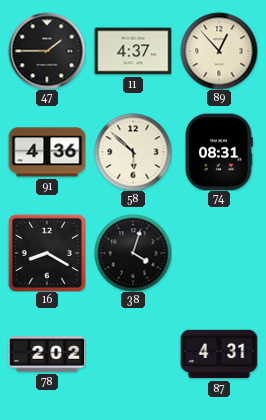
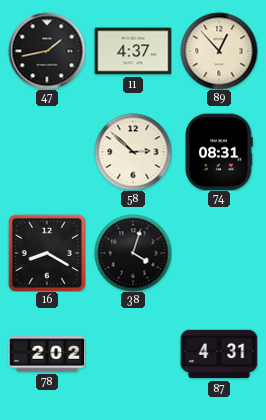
47: 1:45 -> 1:43 (47, 51)
91: 4:36 -> none (47, 152)
58: 5:52 -> 2:52 (133, 152)
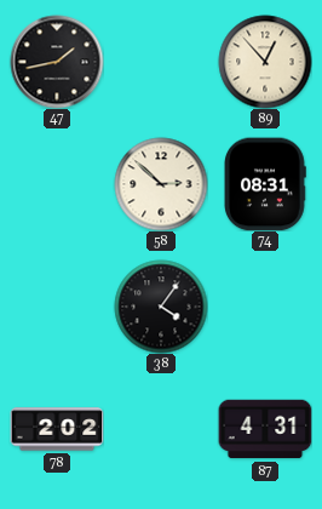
11: 4:37 -> none (133, 51)
16: 8:20 -> none (47, 253)
38: 4:03 -> 4:06 (161, 307)
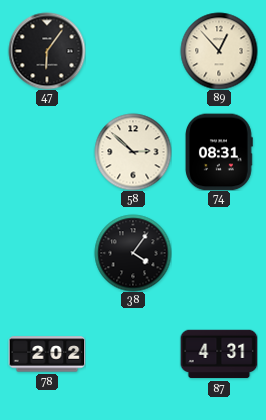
47: 1:43 -> 6:06 (47, 51)
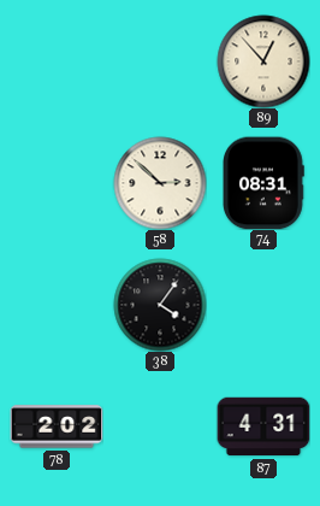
47: 6:06 -> none (47, 51)
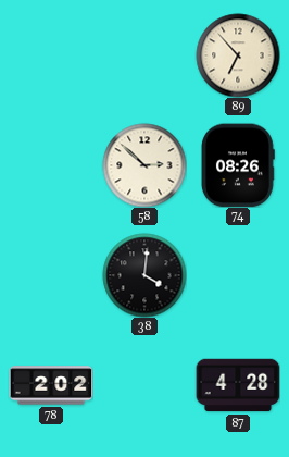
89: 12:53 -> 6:53 (238, 55)
74: 08:31 -> 08:26 (238, 165)
38: 4:06 -> 4:01 (144, 275)
87: 4:31 -> 4:28 (238, 385)
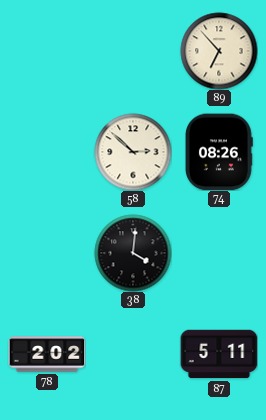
87: 4:28 -> 5:11 (219, 354)
